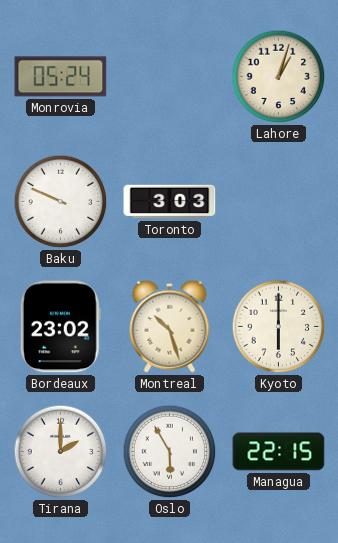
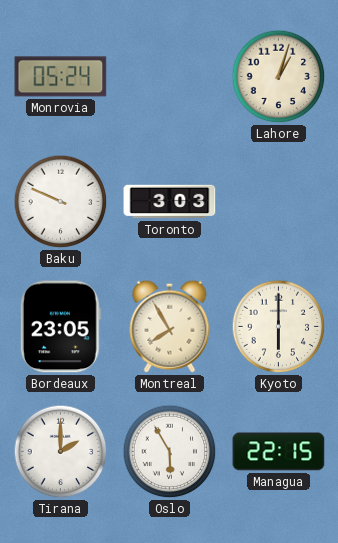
Bordeaux: 23:02 -> 23:05 (60, 327)
Montreal: 10:27 -> 7:55 (170, 326)
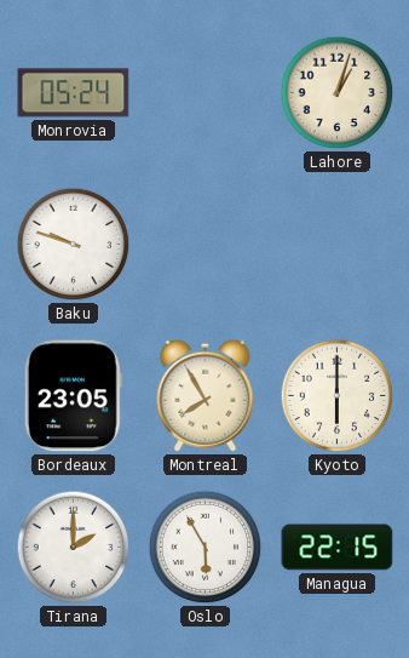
Baku: 9:49 -> 9:48 (74, 245)
Toronto: 3:03 -> none (170, 202)
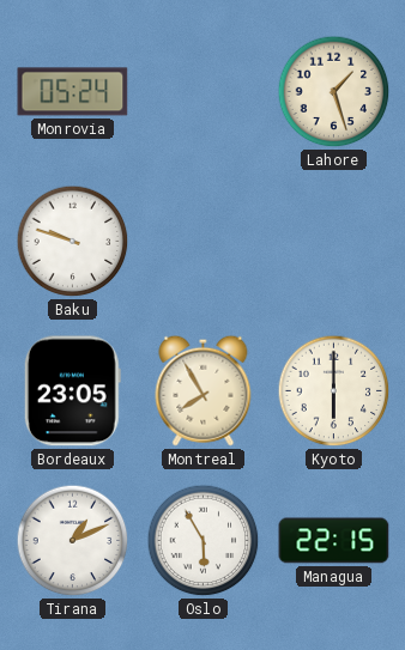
Lahore: 1:03 -> 1:27 (334, 92)
Tirana: 2:00 -> 1:11 (73, 541)
